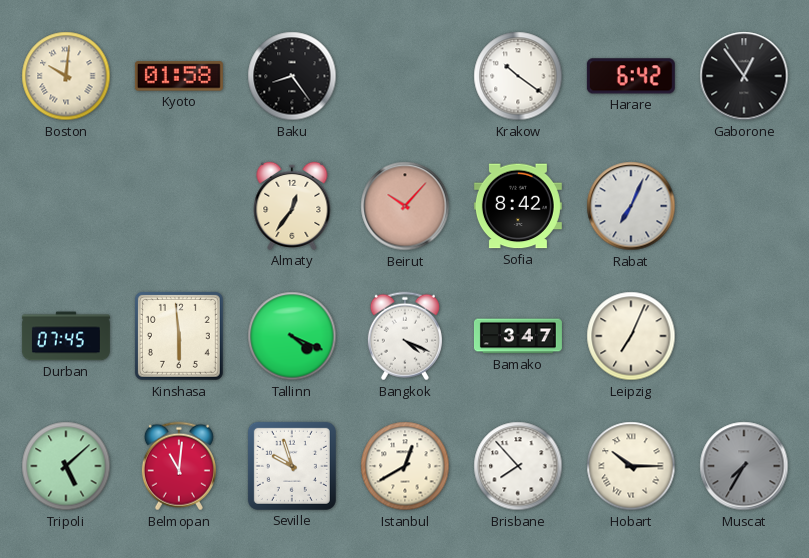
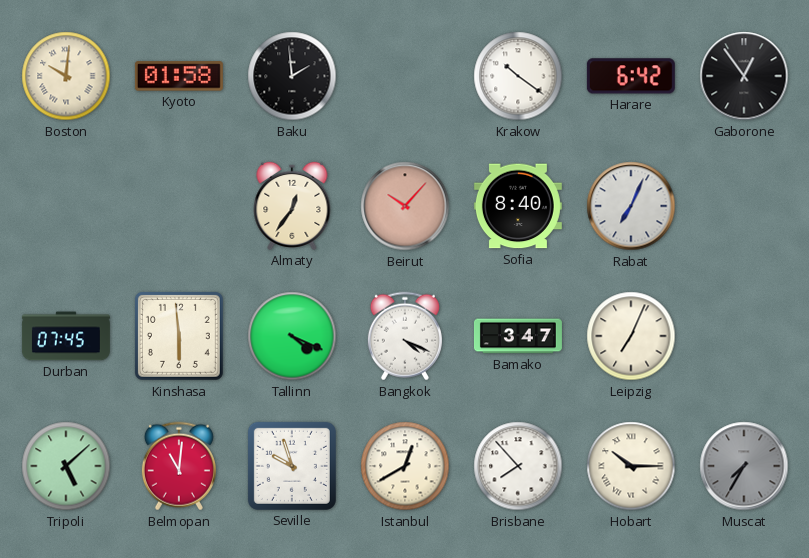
Baku: 8:24 -> 1:59 (292, 76)
Sofia: 8:42 -> 8:40 (518, 206)
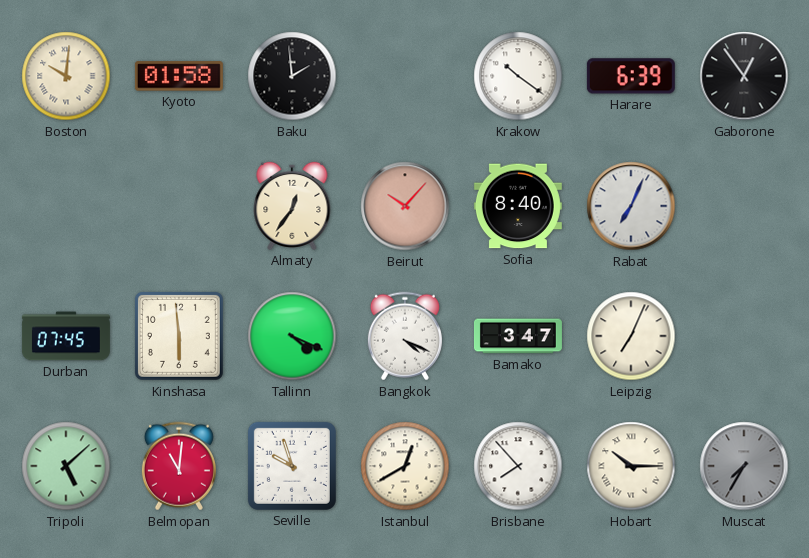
Harare: 6:42 -> 6:39 (631, 76)
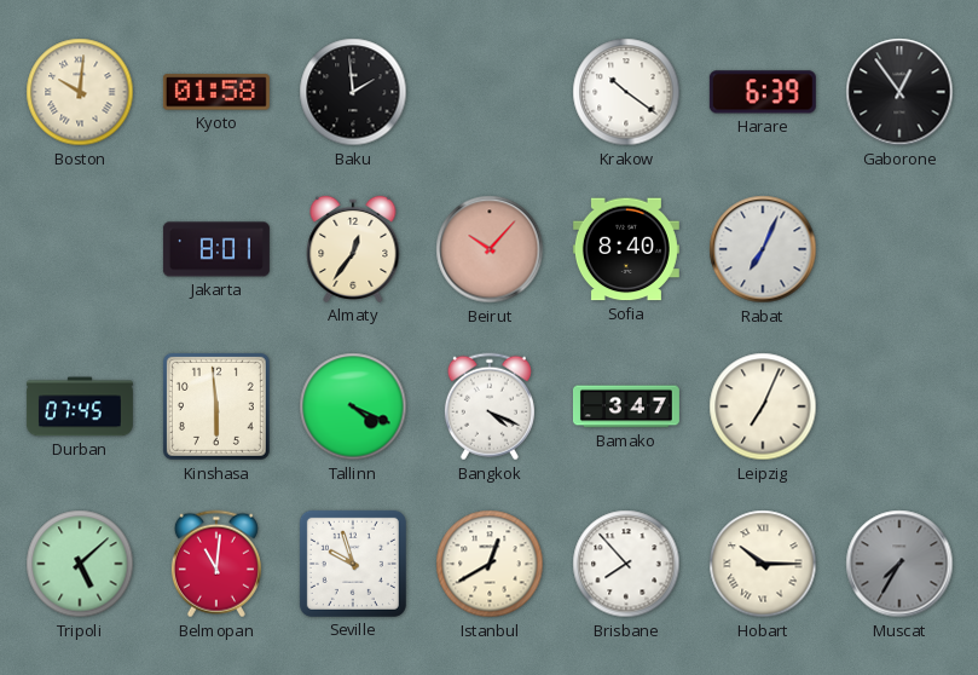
Jakarta: none -> 8:01 (216, 249)
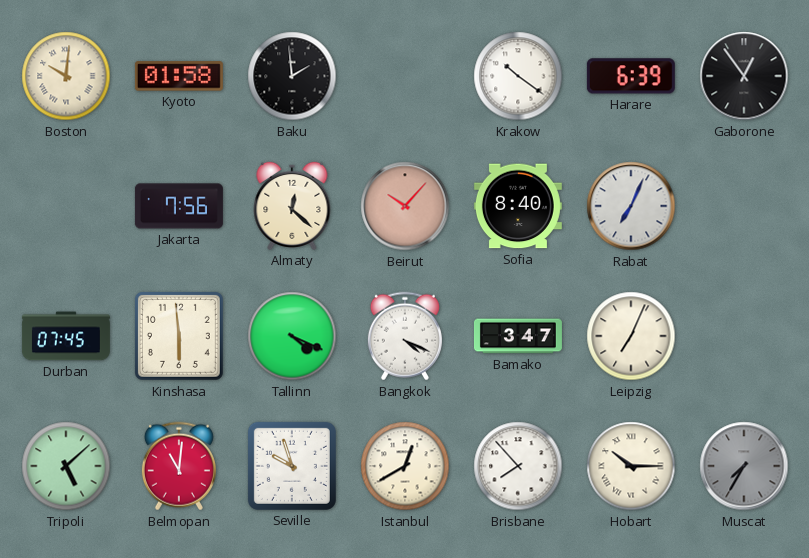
Jakarta: 8:01 -> 7:56 (179, 206)
Almaty: 12:36 -> 12:22 (292, 206)
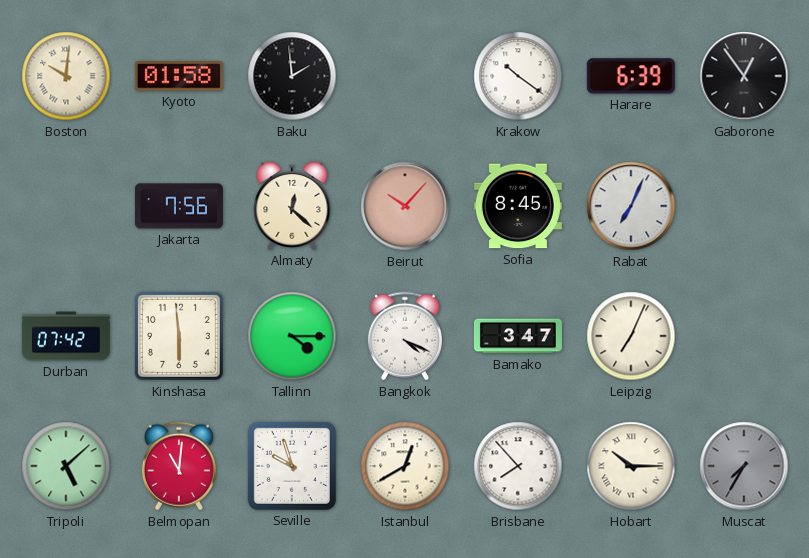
Sofia: 8:40 -> 8:45 (518, 206)
Durban: 07:45 -> 07:42 (66, 336)
Tallinn: 4:19 -> 4:15 (292, 336)
